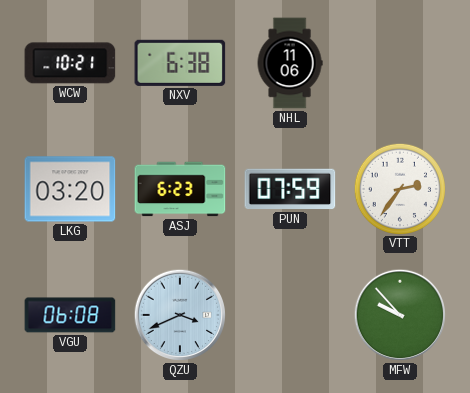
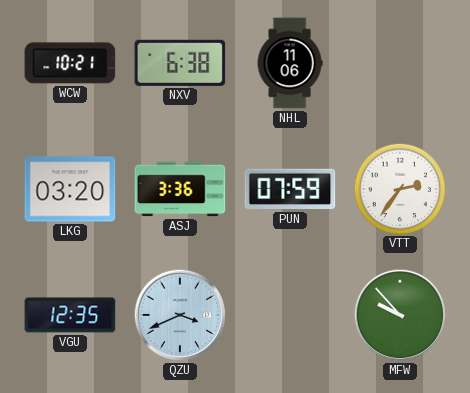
ASJ: 6:23 -> 3:36 (180, 189)
VGU: 06:08 -> 12:35 (70, 315)
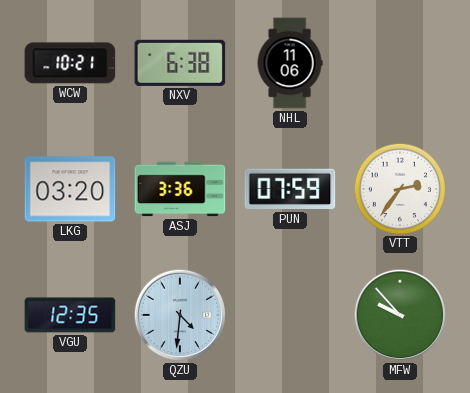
QZU: 3:41 -> 4:31 (180, 315)
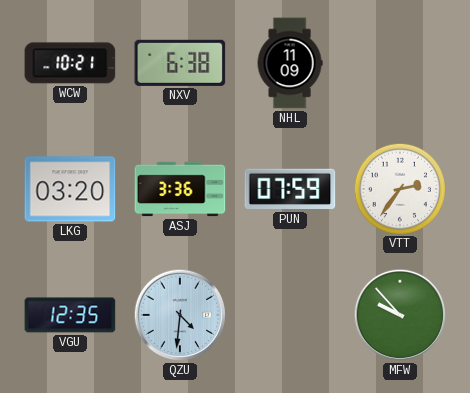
NHL: 11:06 -> 11:09 (290, 63)
